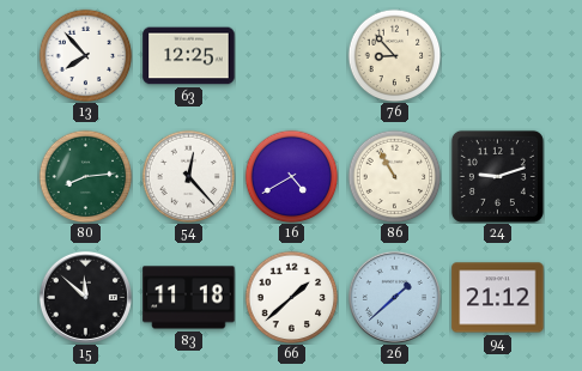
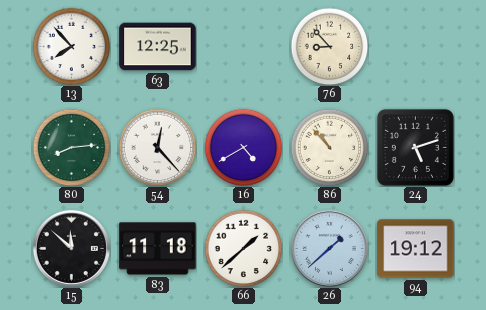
86: 10:55 -> 10:53 (329, 147)
24: 9:12 -> 5:12 (415, 147)
94: 21:12 -> 19:12 (416, 249)
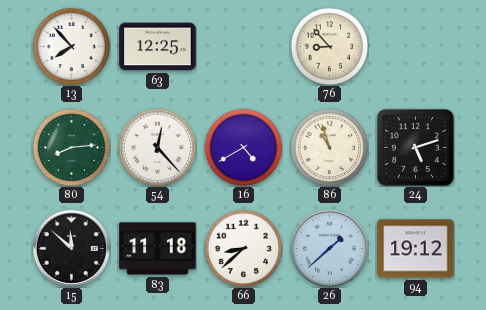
86: 10:53 -> 10:57 (329, 147)
66: 1:38 -> 8:38 (243, 248)
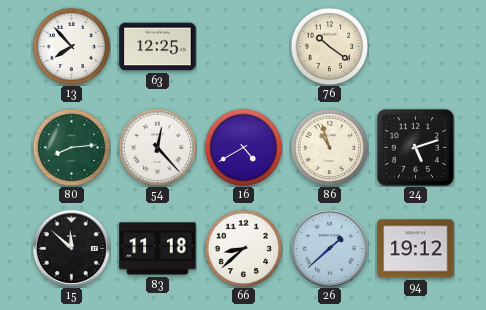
76: 8:53 -> 10:21 (329, 46)
